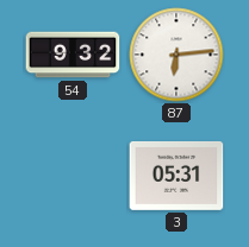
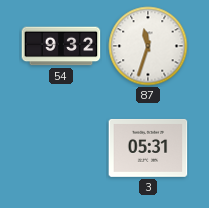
87: 6:14 -> 11:33 (148, 46)
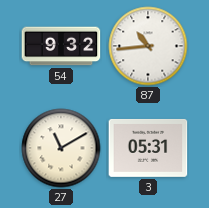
87: 11:33 -> 10:44 (148, 46)
27: none -> 11:10 (61, 148)
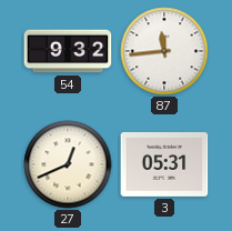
87: 10:44 -> 11:44 (164, 51)
27: 11:10 -> 12:41 (68, 164)
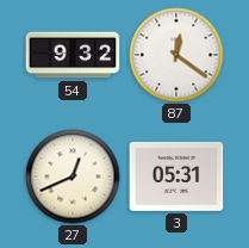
87: 11:44 -> 12:21 (176, 55)
